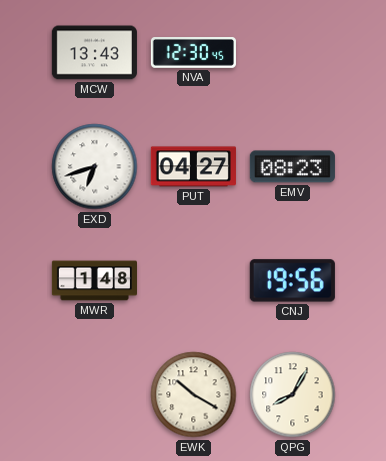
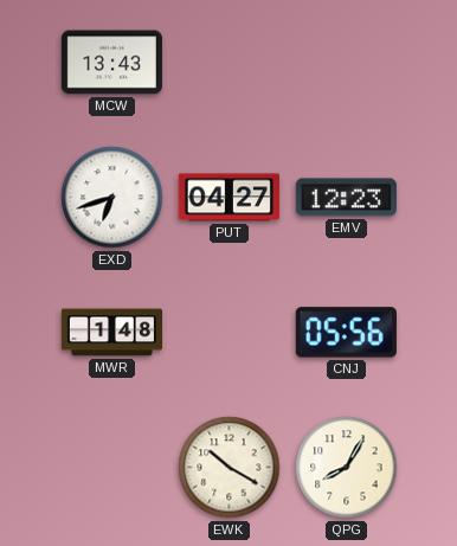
NVA: 12:30 -> none (193, 53)
EMV: 08:23 -> 12:23 (346, 198)
CNJ: 19:56 -> 05:56 (346, 333)
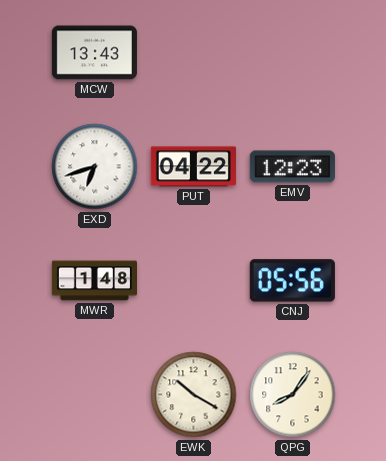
PUT: 04:27 -> 04:22 (193, 167)
QPG: 8:05 -> 8:06 (293, 395)
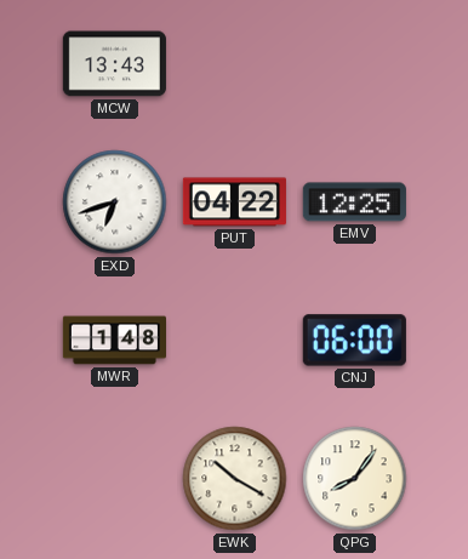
EMV: 12:23 -> 12:25 (354, 203)
CNJ: 05:56 -> 06:00 (354, 341)
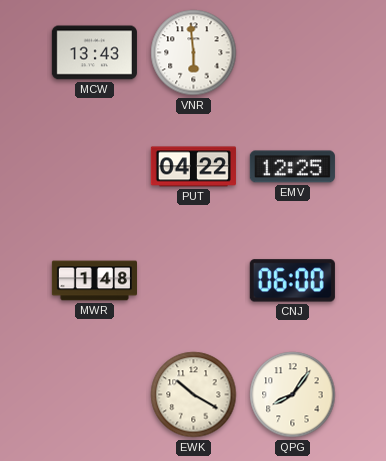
VNR: none -> 5:59 (194, 53)
EXD: 6:42 -> none (115, 203)
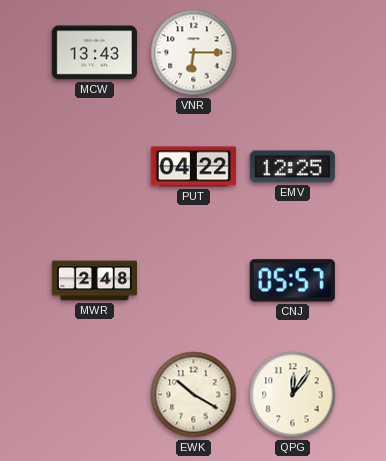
VNR: 5:59 -> 6:15 (194, 53)
MWR: 1:48 -> 2:48 (94, 281)
CNJ: 06:00 -> 05:57 (292, 281)
QPG: 8:06 -> 12:06 (293, 395)
